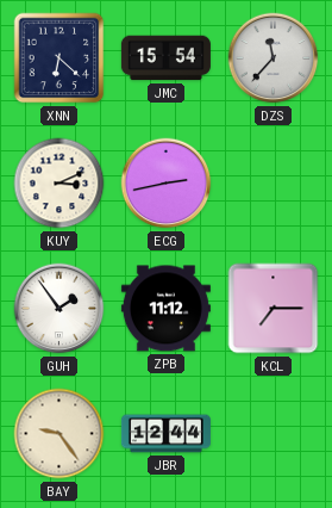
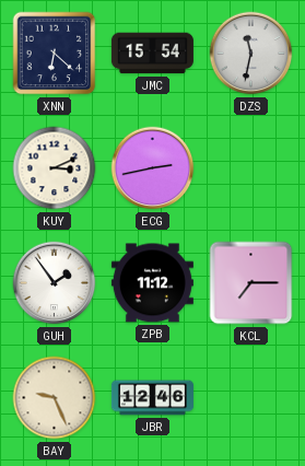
DZS: 11:37 -> 11:32 (251, 54)
BAY: 9:24 -> 9:26 (55, 398)
JBR: 12:44 -> 12:46 (152, 398)
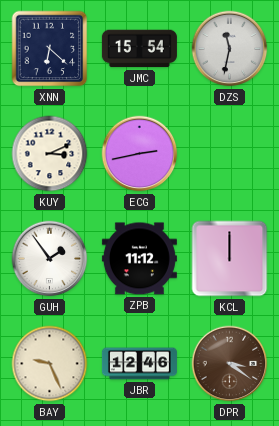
KCL: 7:15 -> 12:00 (230, 259)
DPR: none -> 3:21 (230, 364)
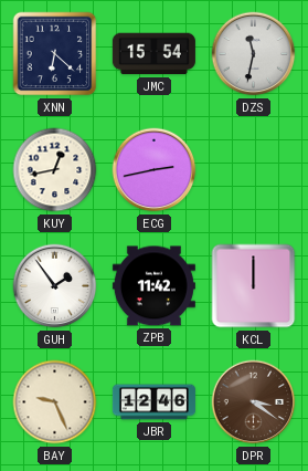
KUY: 3:11 -> 12:43 (55, 170)
ZPB: 11:12 -> 11:42 (153, 286)
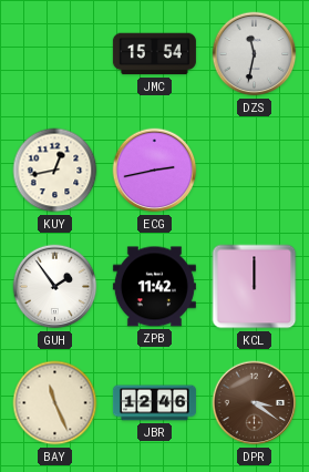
XNN: 6:22 -> none (55, 54)
BAY: 9:26 -> 11:26 (55, 403)
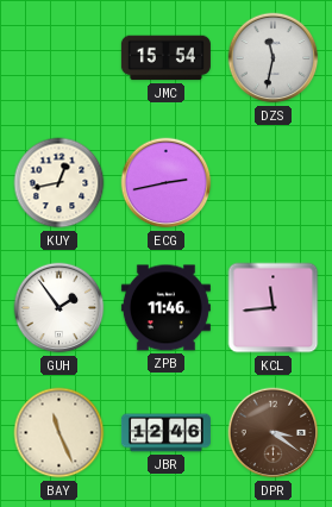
ZPB: 11:42 -> 11:46 (165, 308)
KCL: 12:00 -> 11:44 (274, 308)
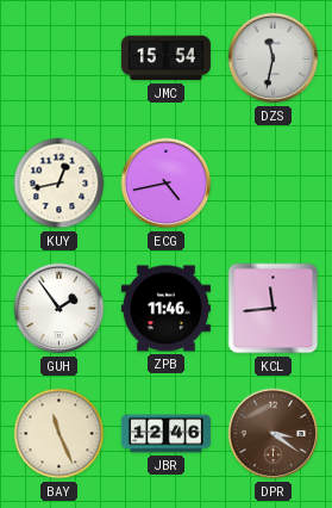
ECG: 2:43 -> 4:43 (167, 184)
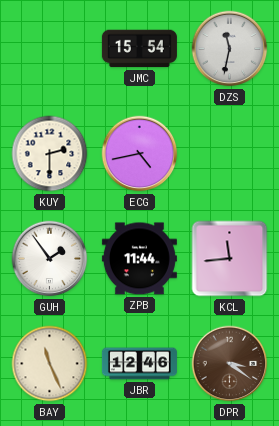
KUY: 12:43 -> 2:30 (50, 154)
ZPB: 11:46 -> 11:44 (139, 259)
